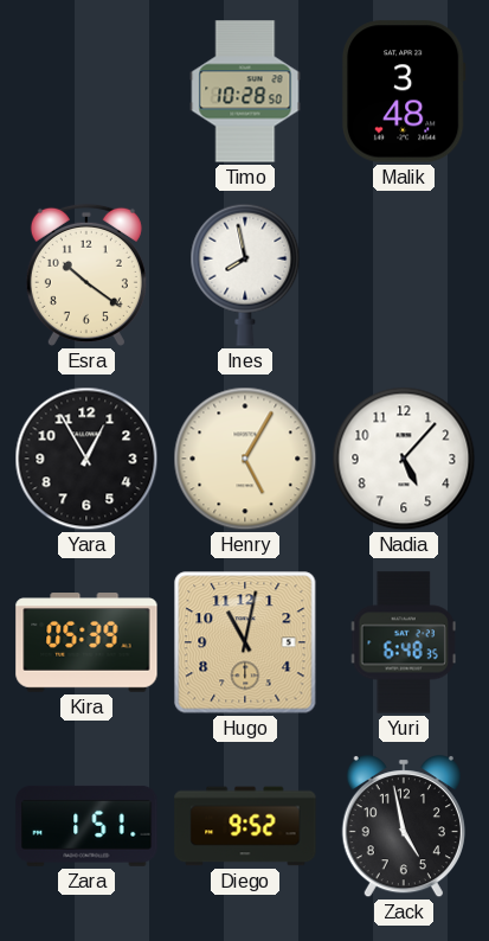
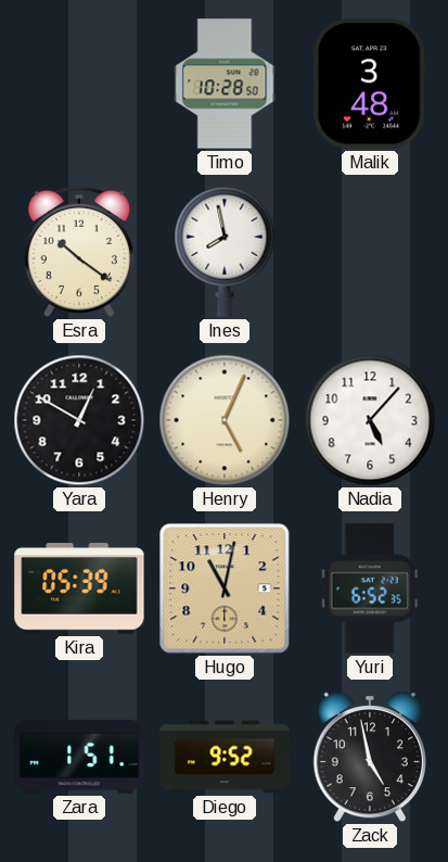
Yara: 12:55 -> 12:50 (79, 420)
Henry: 5:05 -> 5:04 (225, 420)
Yuri: 6:48 -> 6:52 (369, 588)
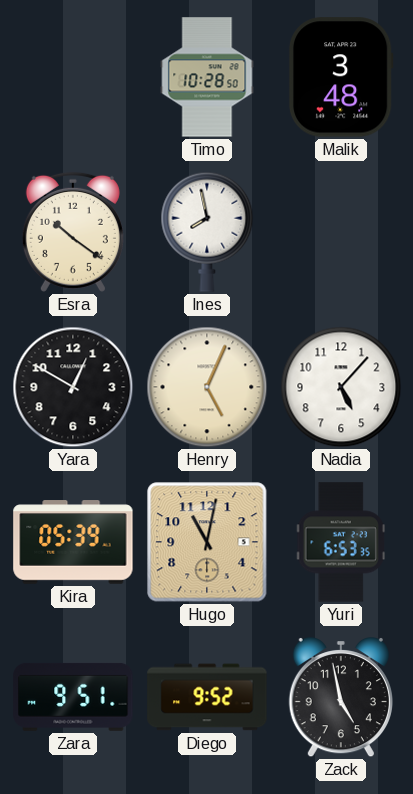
Yuri: 6:52 -> 6:53 (340, 542)
Zara: 1:51 -> 9:51 (73, 697)
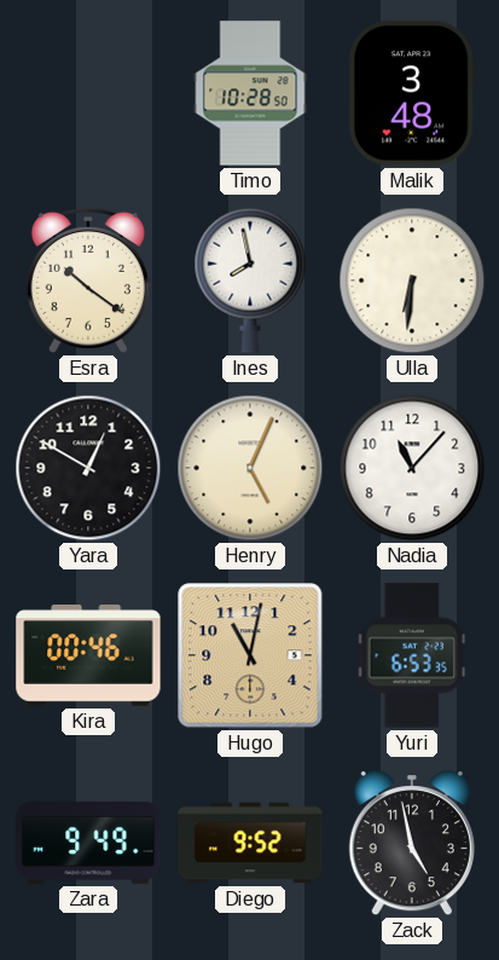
Ulla: none -> 6:31 (412, 281)
Nadia: 5:07 -> 11:07 (412, 468)
Kira: 05:39 -> 00:46 (88, 655)
Zara: 9:51 -> 9:49 (88, 843)
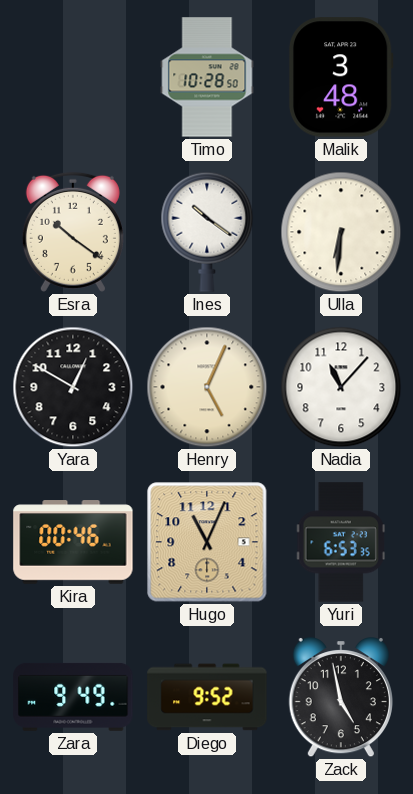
Ines: 7:58 -> 10:21 (207, 232)
Hugo: 11:02 -> 11:04 (207, 542)
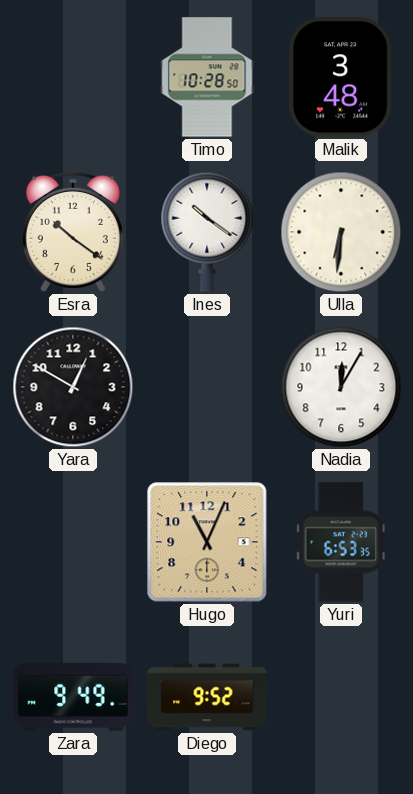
Henry: 5:04 -> none (207, 387)
Nadia: 11:07 -> 12:05 (341, 387)
Kira: 00:46 -> none (73, 542)
Zack: 4:58 -> none (341, 697)
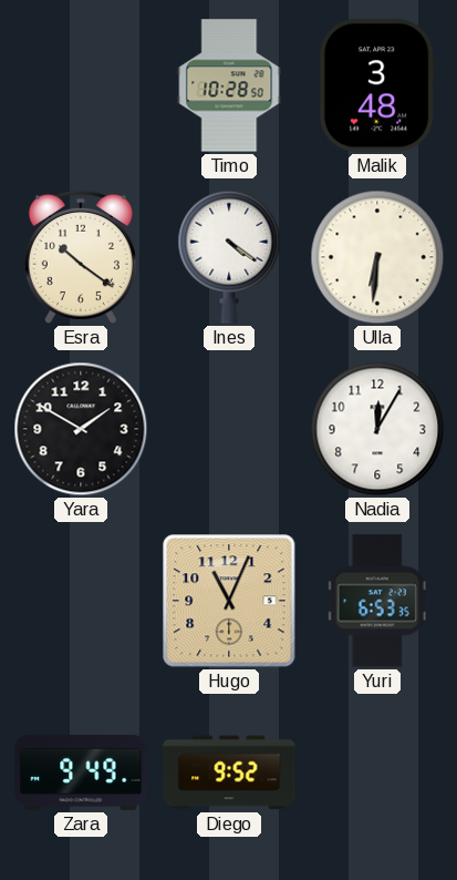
Ines: 10:21 -> 4:21 (229, 257)
Yara: 12:50 -> 1:50 (81, 429)
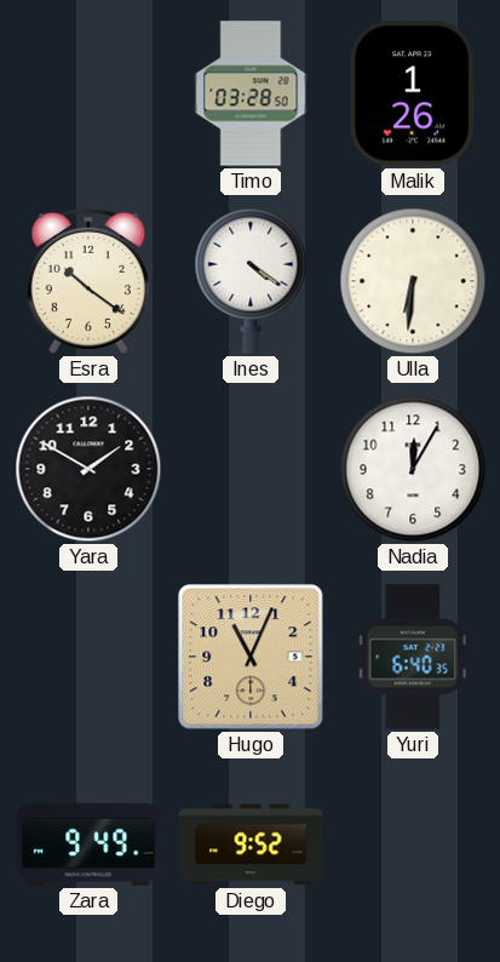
Timo: 10:28 -> 03:28 (251, 93)
Malik: 3:48 -> 1:26 (413, 93)
Yuri: 6:53 -> 6:40 (412, 657)
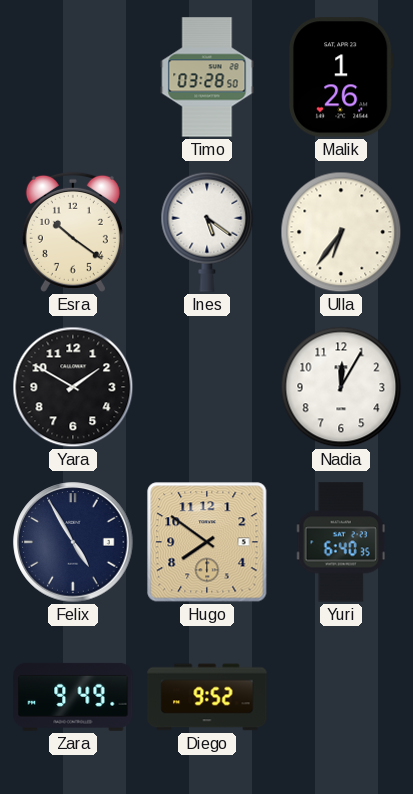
Ines: 4:21 -> 5:21 (207, 232)
Ulla: 6:31 -> 6:36 (341, 232)
Felix: none -> 4:55 (73, 542)
Hugo: 11:04 -> 7:51 (207, 542)
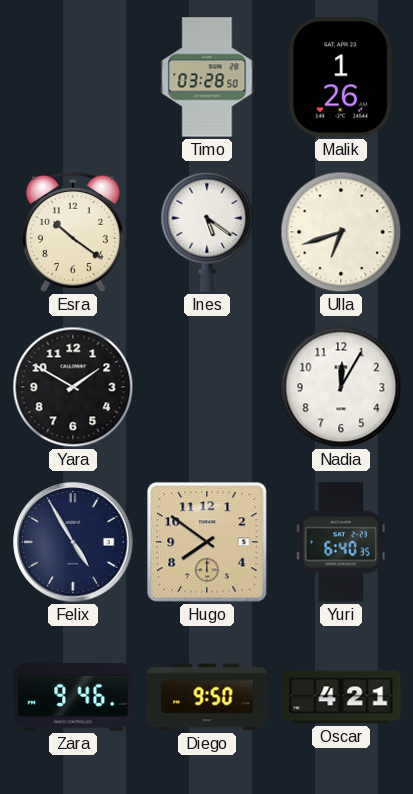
Ulla: 6:36 -> 6:42 (341, 232)
Zara: 9:49 -> 9:46 (73, 697)
Diego: 9:52 -> 9:50 (207, 697)
Oscar: none -> 4:21 (341, 697)
